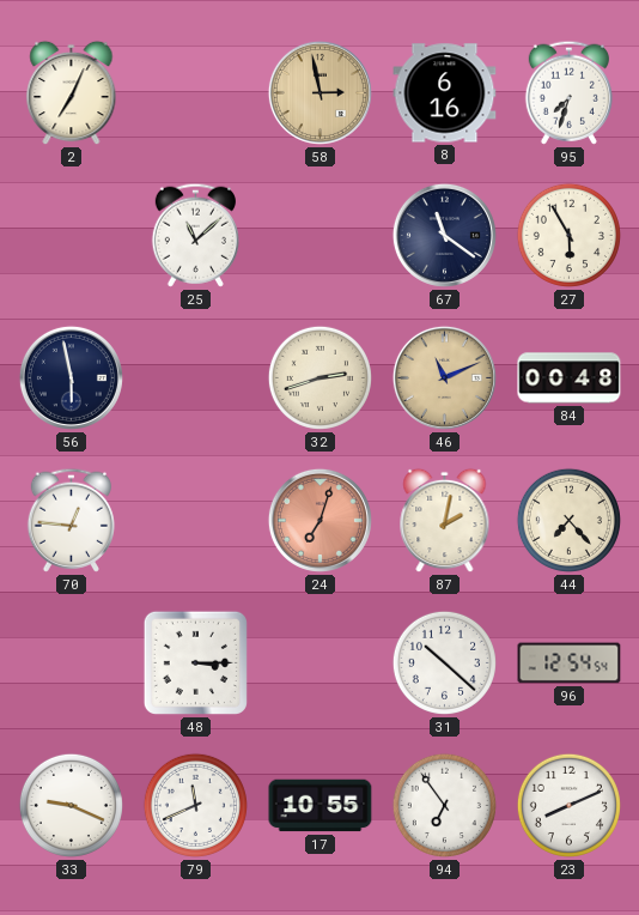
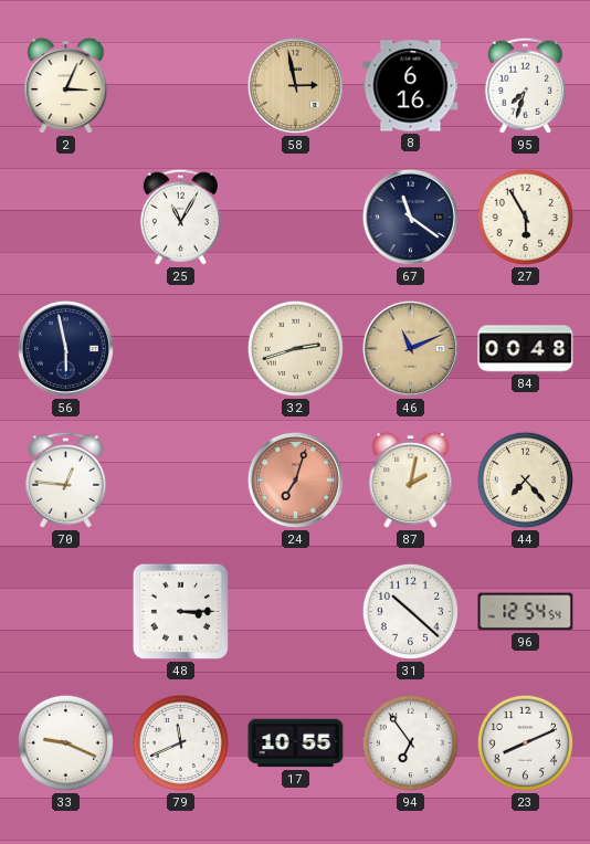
2: 7:04 -> 3:04 (66, 86)
25: 11:08 -> 11:05 (180, 217)
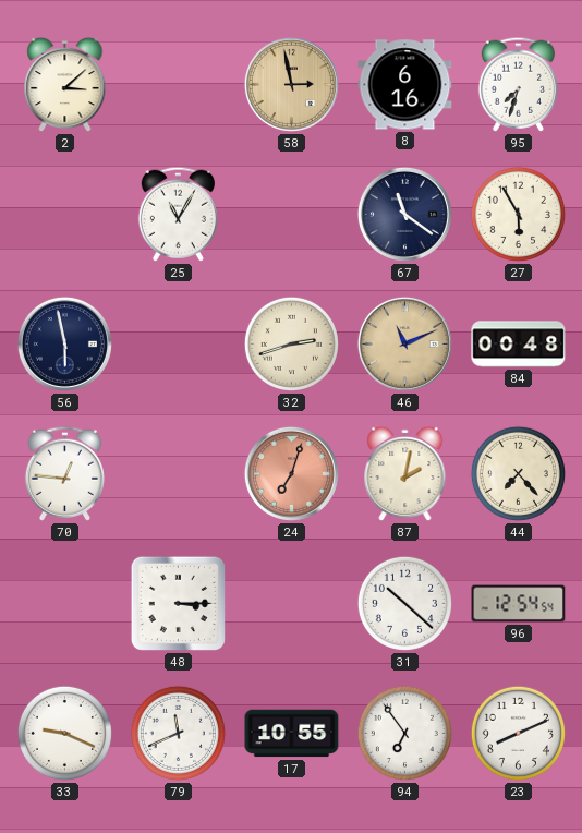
2: 3:04 -> 3:08 (65, 85)
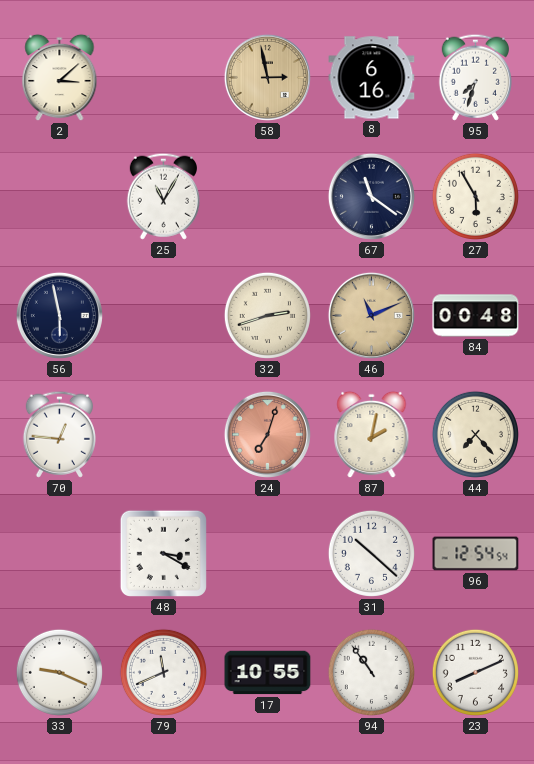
48: 3:15 -> 3:20 (163, 553)
94: 6:54 -> 10:54 (371, 672)
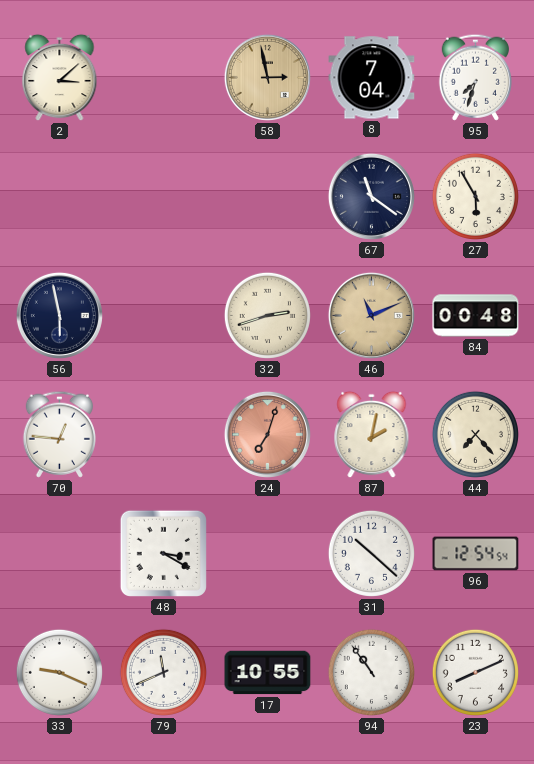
8: 6:16 -> 7:04 (372, 78)
25: 11:05 -> none (163, 196)
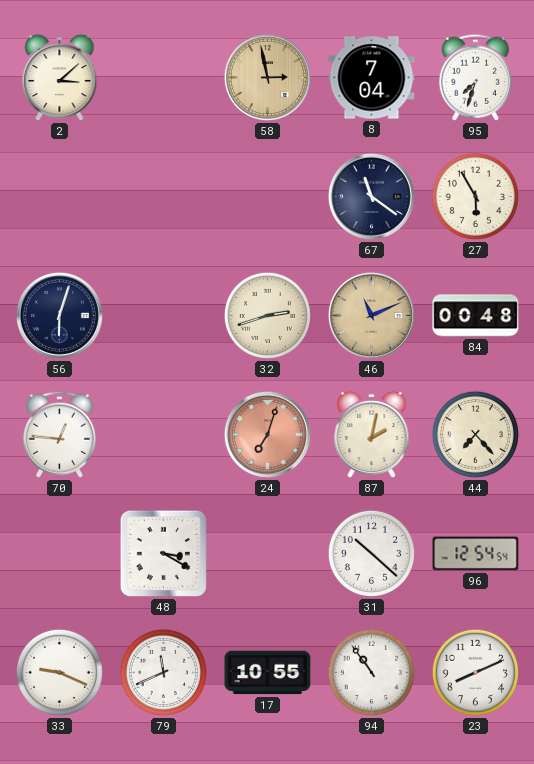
56: 5:58 -> 6:03 (59, 315)
